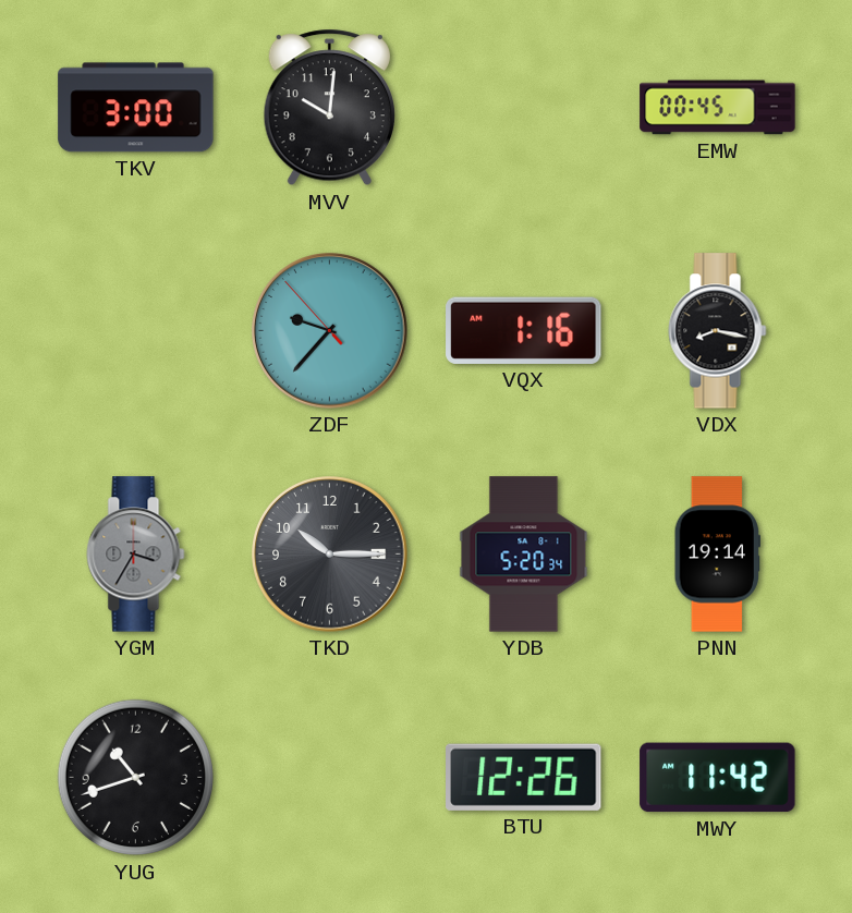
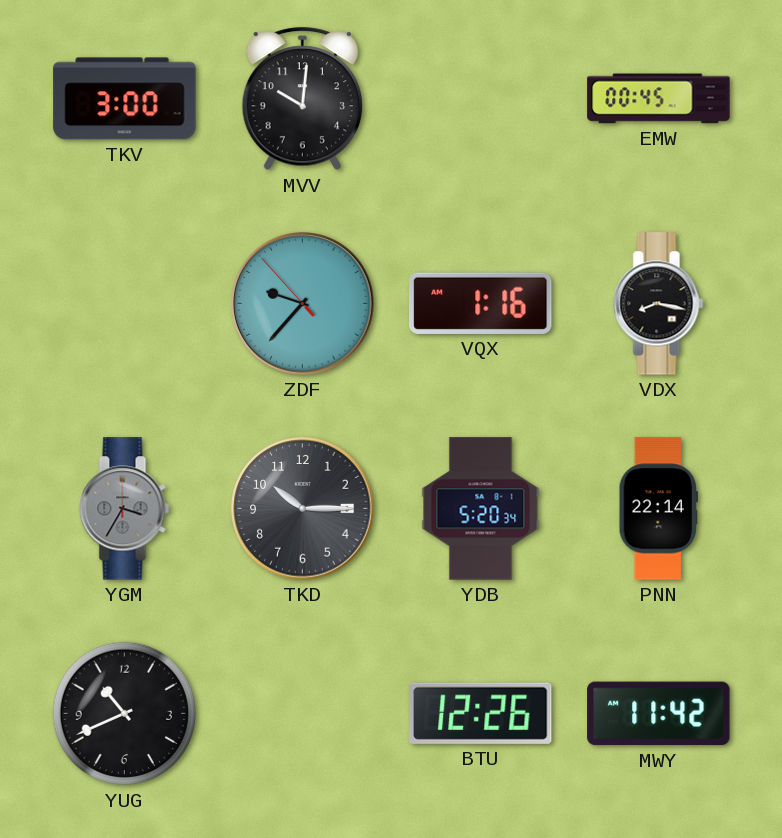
PNN: 19:14 -> 22:14 (658, 509)
YUG: 10:42 -> 10:41 (125, 714)
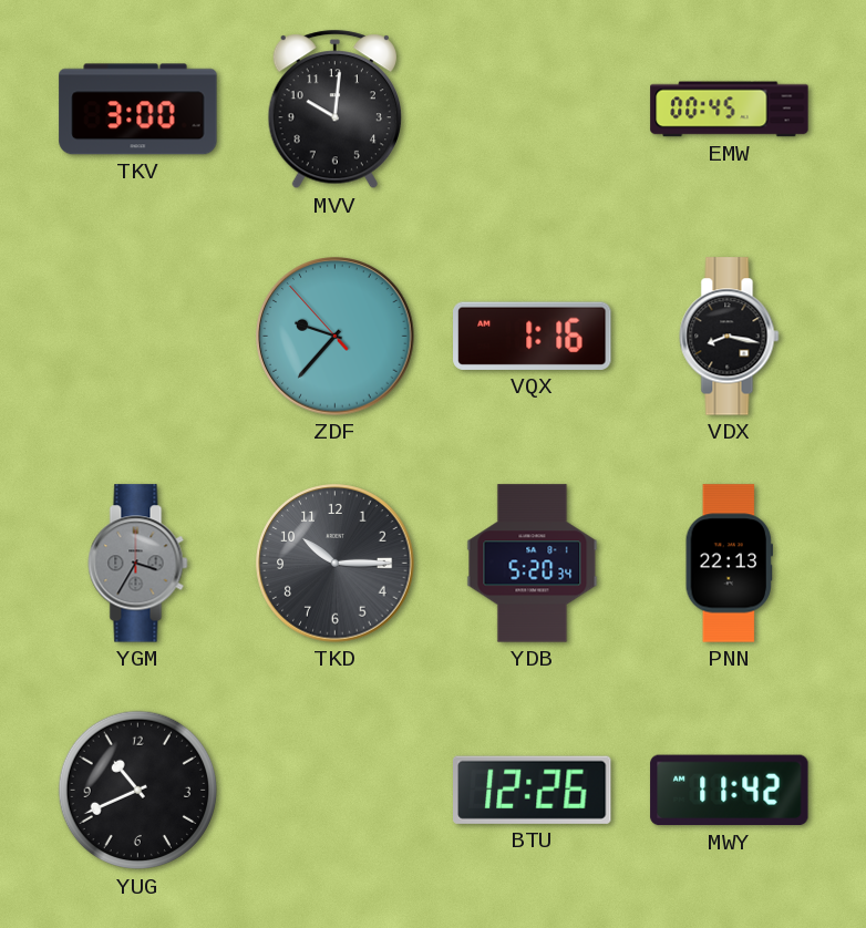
PNN: 22:14 -> 22:13 (729, 564)
